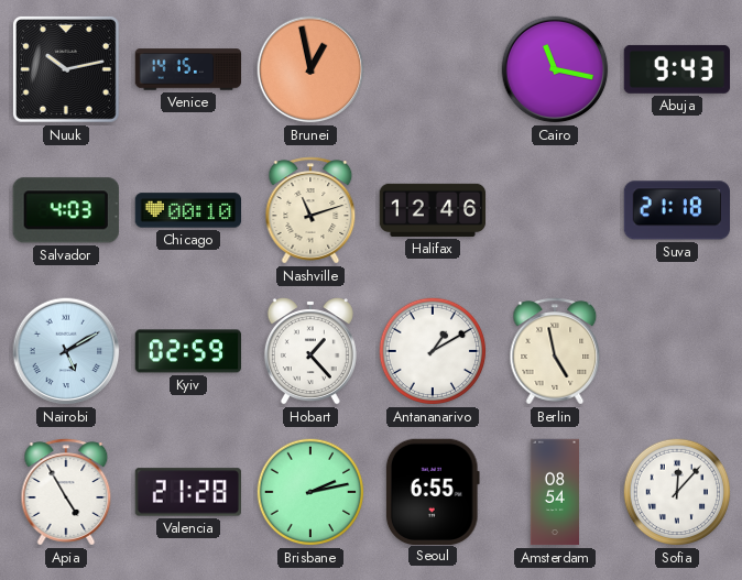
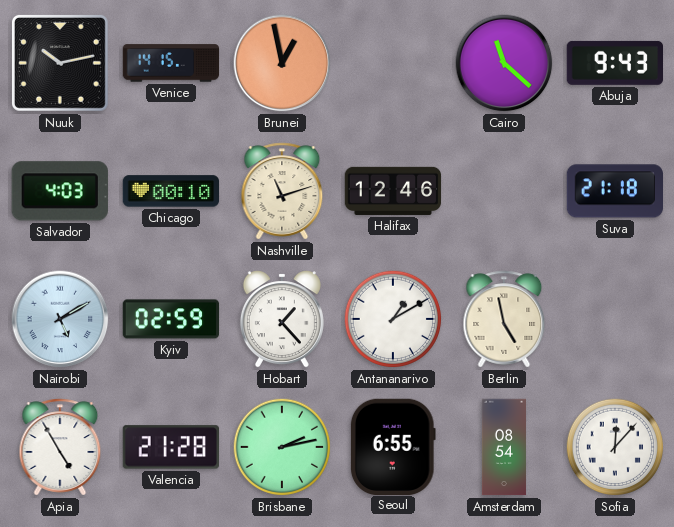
Cairo: 11:17 -> 11:22 (504, 63)
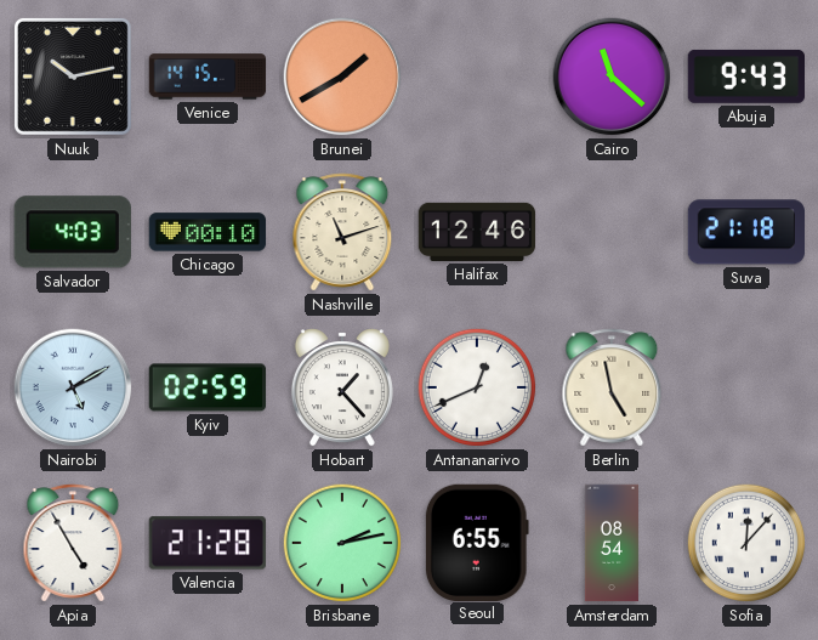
Brunei: 12:58 -> 1:40 (342, 77)
Antananarivo: 1:10 -> 12:41 (477, 387)
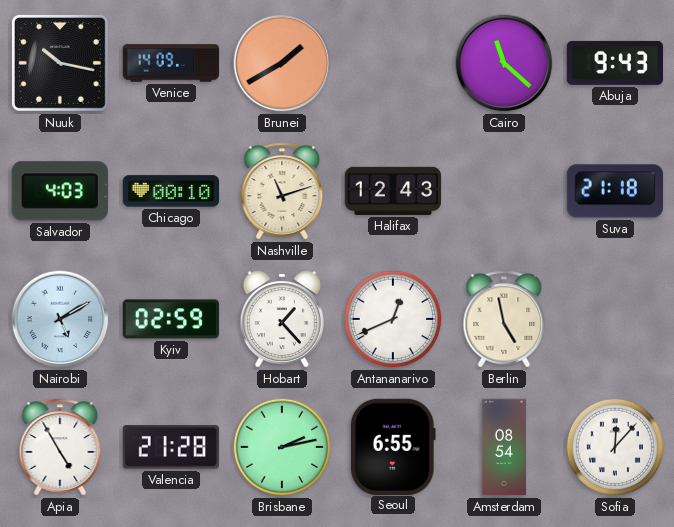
Nuuk: 10:13 -> 10:17 (60, 63)
Venice: 14:15 -> 14:09 (171, 63)
Halifax: 12:46 -> 12:43 (393, 191)
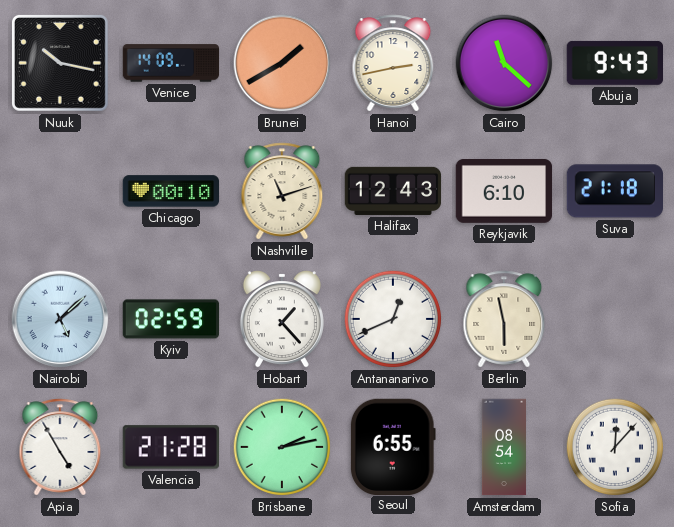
Hanoi: none -> 2:43 (393, 63)
Salvador: 4:03 -> none (60, 191)
Reykjavik: none -> 6:10 (504, 192)
Nairobi: 5:10 -> 5:08 (60, 319)
Berlin: 4:58 -> 5:58 (504, 319)
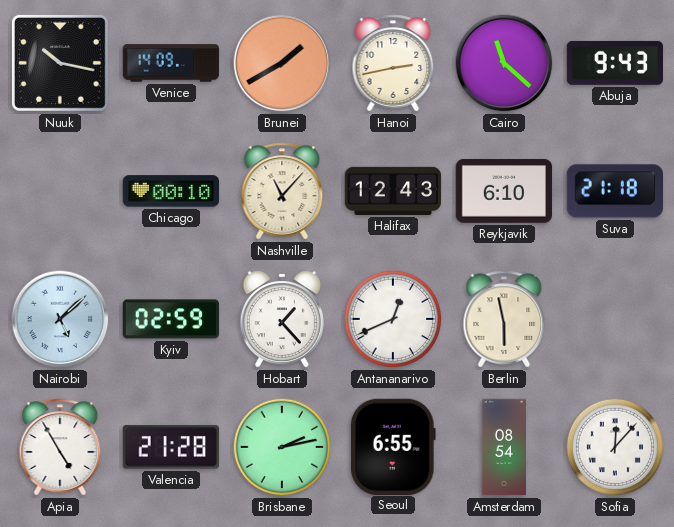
Nashville: 11:12 -> 11:07 (282, 191)
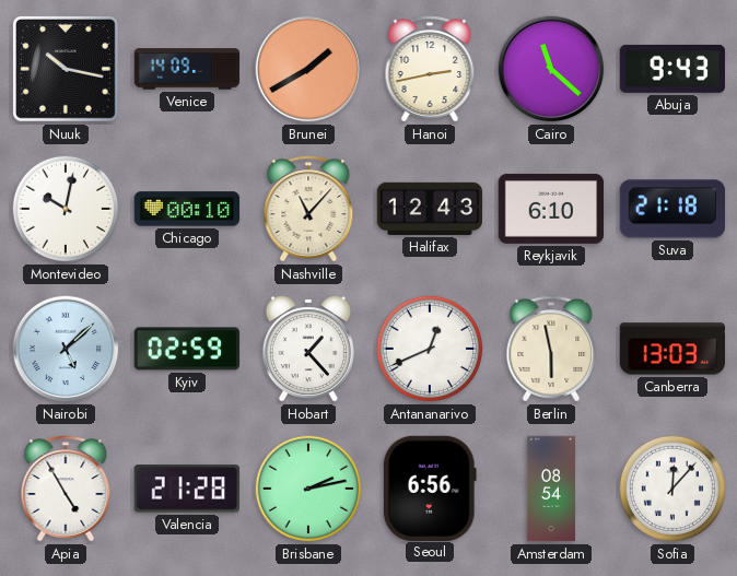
Montevideo: none -> 10:02 (66, 209)
Canberra: none -> 13:03 (671, 349)
Seoul: 6:55 -> 6:56 (430, 487)
